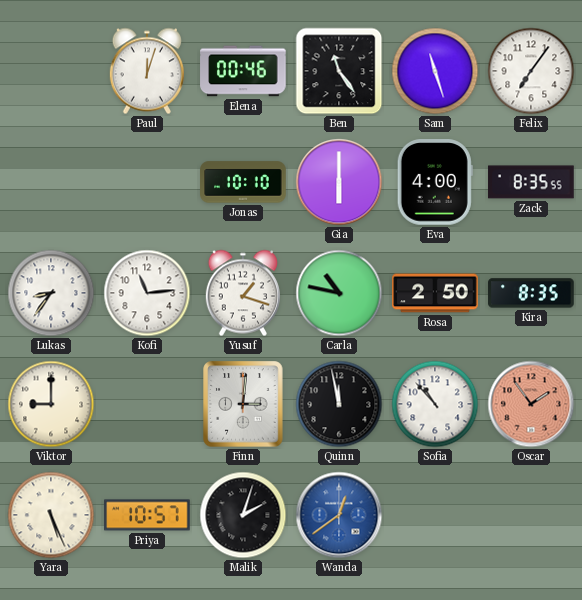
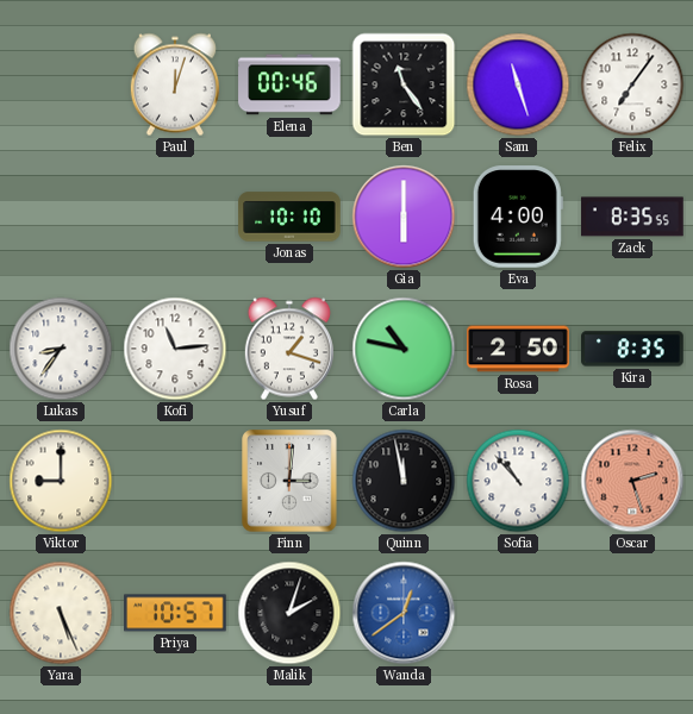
Oscar: 1:54 -> 2:27 (632, 481)
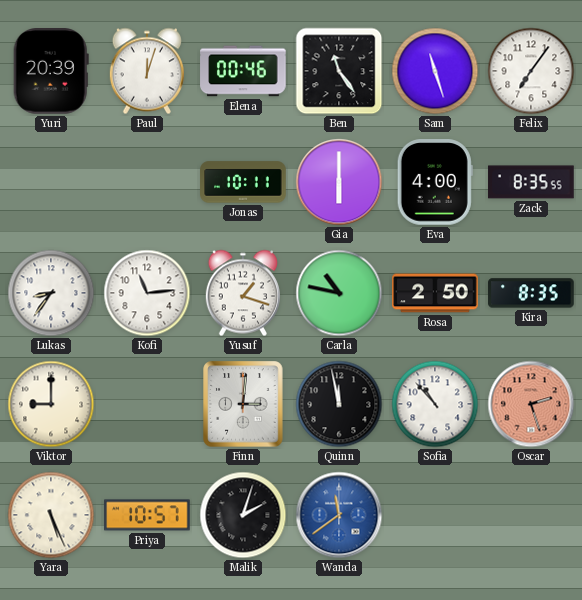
Yuri: none -> 20:39 (51, 71)
Jonas: 10:10 -> 10:11 (243, 182)
Wanda: 12:39 -> 11:39 (339, 515)
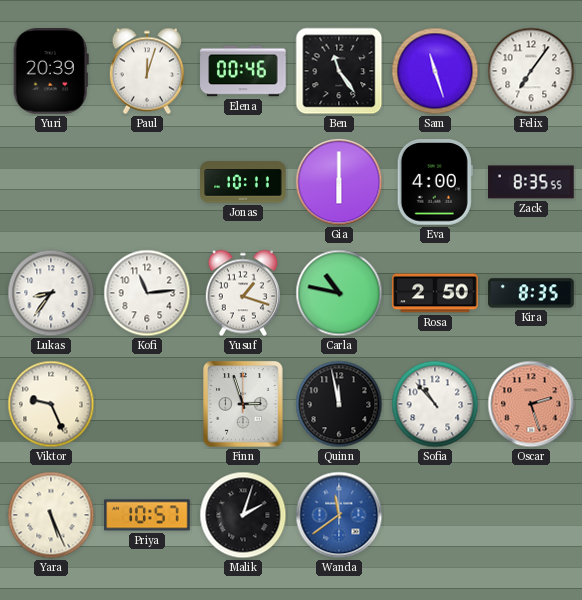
Viktor: 9:00 -> 9:26 (51, 404)
Finn: 3:01 -> 2:57 (243, 404)
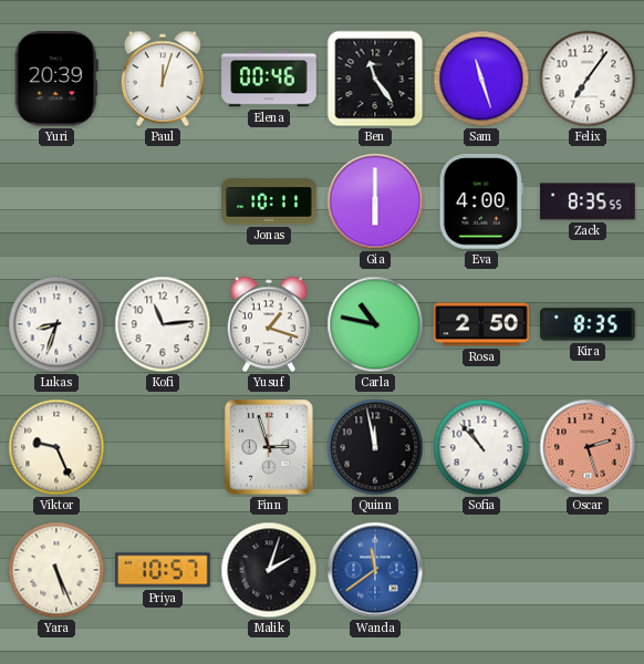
Lukas: 8:36 -> 8:33 (56, 324)
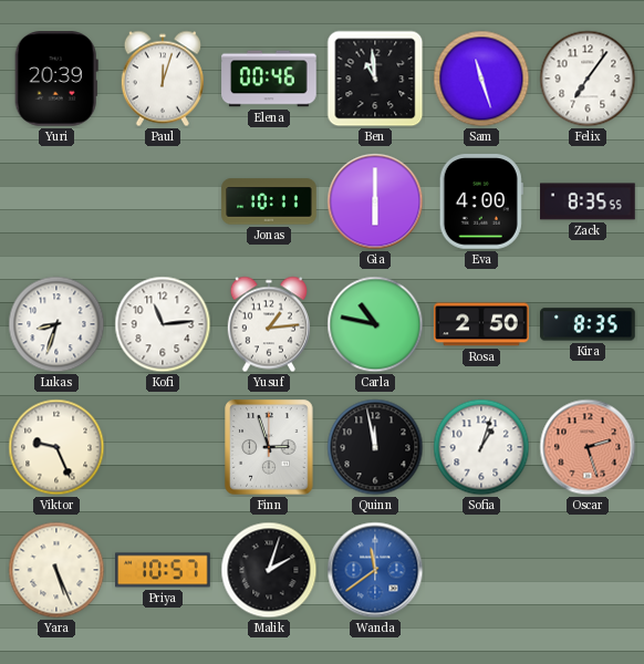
Ben: 11:24 -> 10:59 (375, 79)
Yusuf: 1:18 -> 1:14 (269, 324)
Sofia: 10:53 -> 1:03 (481, 447)
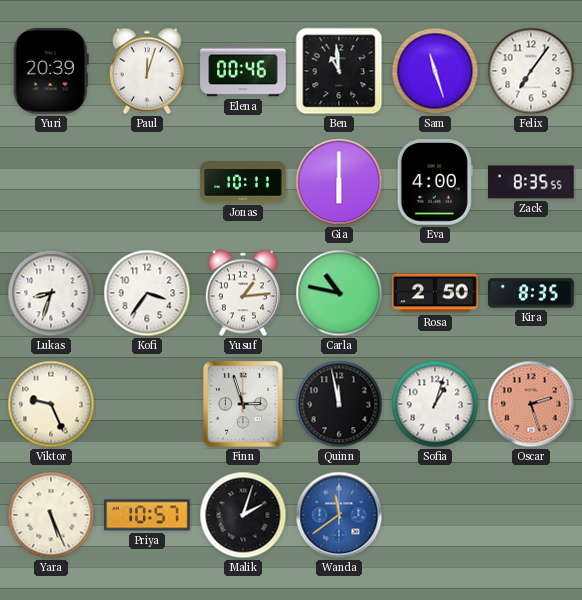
Kofi: 11:14 -> 3:36 (147, 293)
